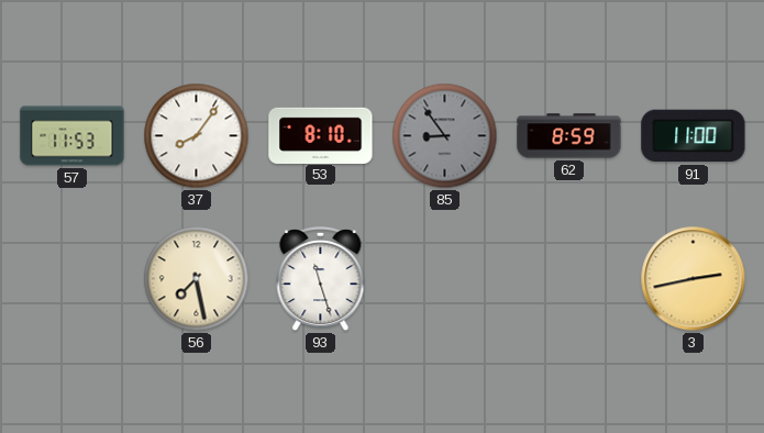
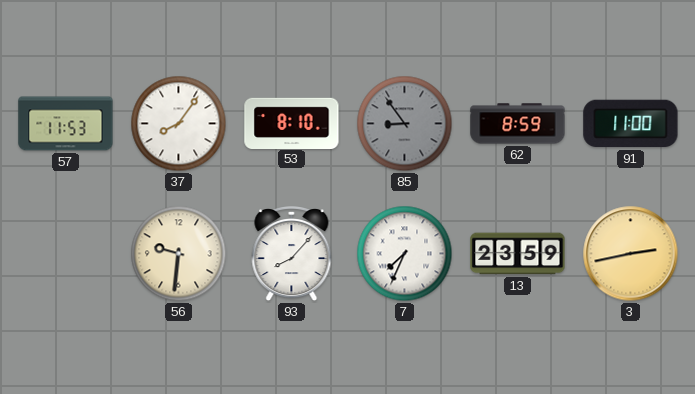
56: 7:28 -> 9:31 (179, 254)
93: 11:27 -> 8:07 (292, 254)
7: none -> 7:34 (405, 254)
13: none -> 23:59 (518, 254)
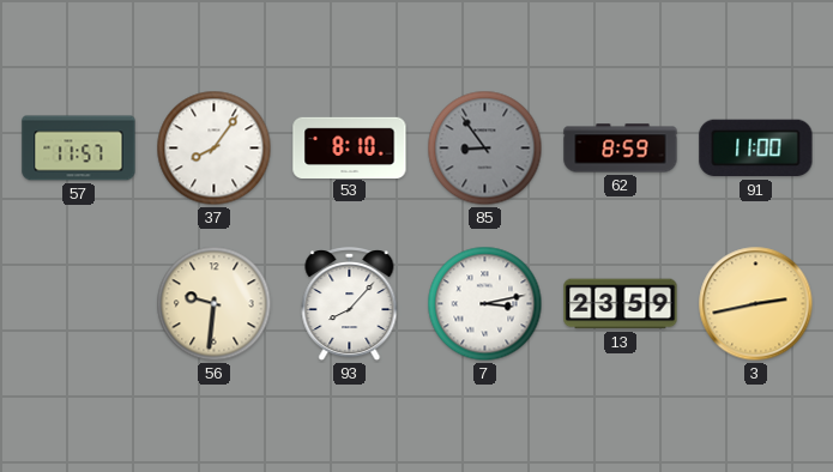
57: 11:53 -> 11:57 (79, 149)
7: 7:34 -> 3:13 (485, 304)
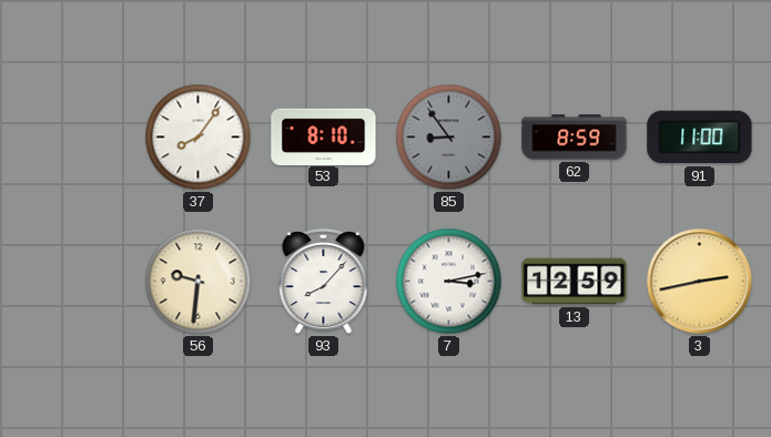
57: 11:57 -> none (79, 149)
13: 23:59 -> 12:59 (575, 282)
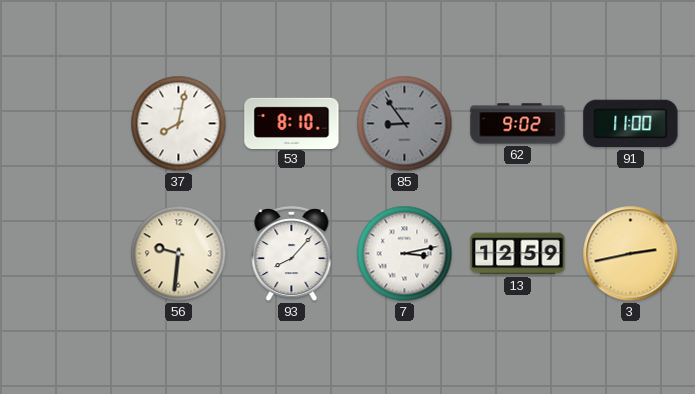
37: 8:06 -> 8:02 (179, 124)
62: 8:59 -> 9:02 (518, 124)
